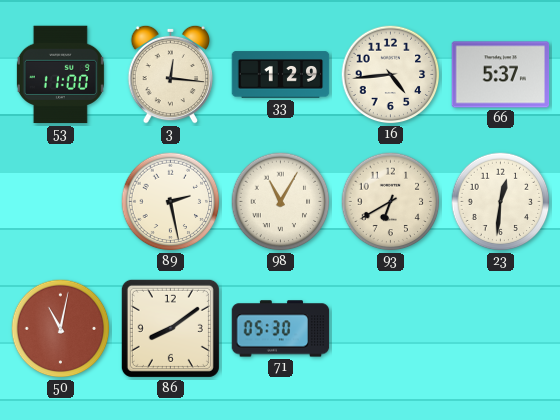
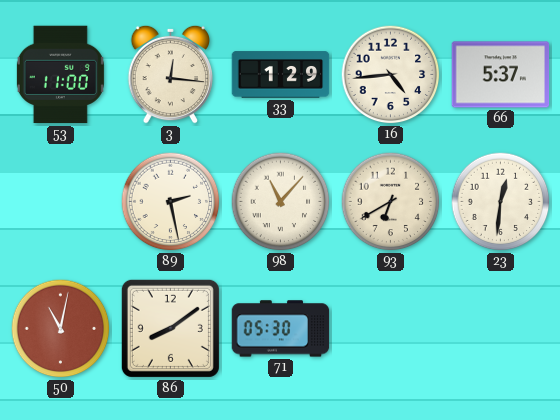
98: 11:05 -> 11:07 (281, 202)
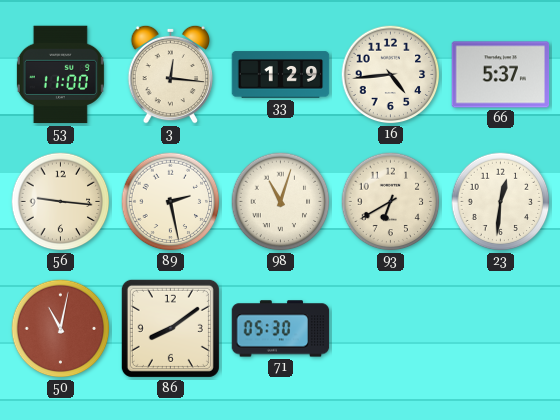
56: none -> 9:16 (61, 202)
98: 11:07 -> 11:03 (281, 202)
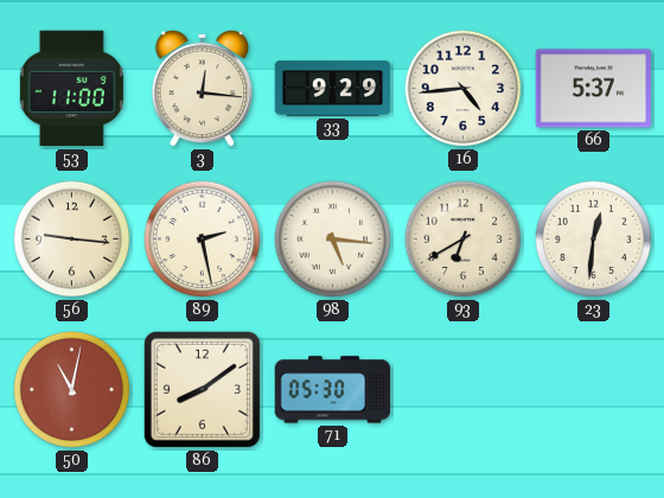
33: 1:29 -> 9:29 (333, 89)
98: 11:03 -> 5:16 (333, 240)
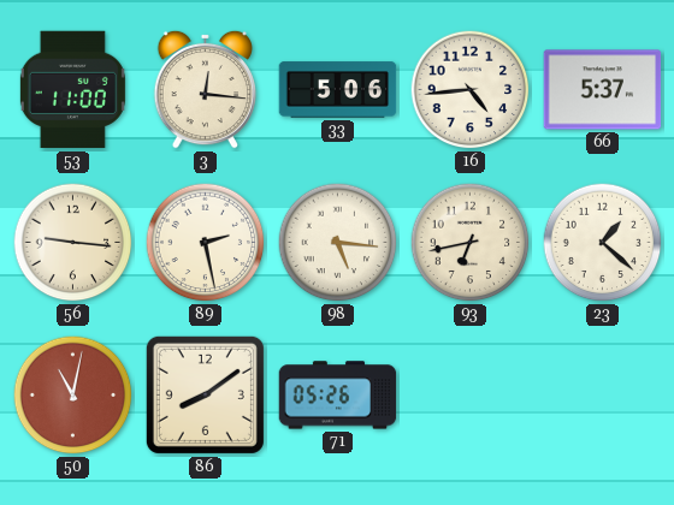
33: 9:29 -> 5:06 (338, 90)
93: 6:40 -> 6:43 (471, 243)
23: 12:31 -> 1:22 (603, 243)
71: 05:30 -> 05:26 (338, 396)
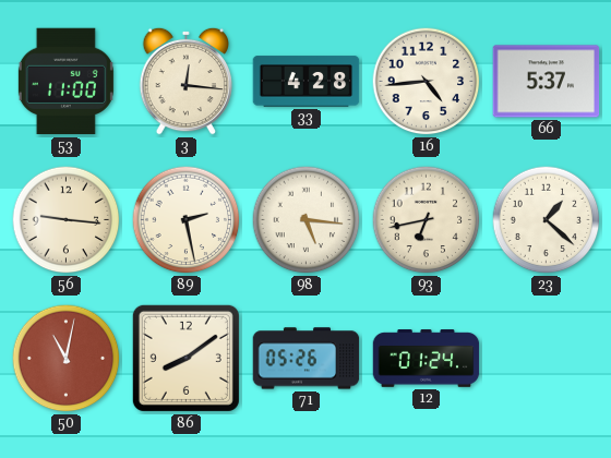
33: 5:06 -> 4:28 (307, 82)
12: none -> 01:24 (427, 359)
